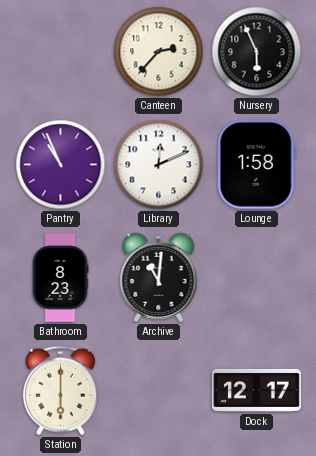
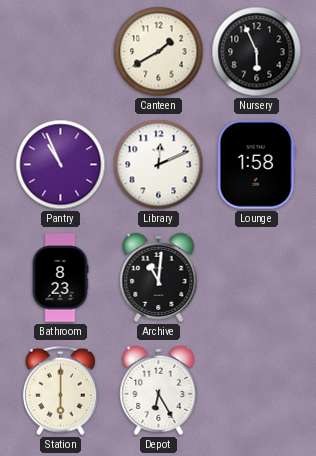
Canteen: 2:37 -> 1:40 (159, 52)
Depot: none -> 6:25 (159, 390)
Dock: 12:17 -> none (257, 390)
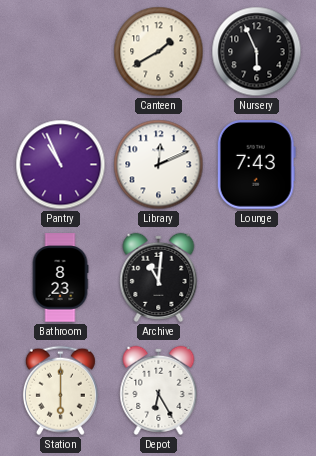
Lounge: 1:58 -> 7:43 (256, 165)
